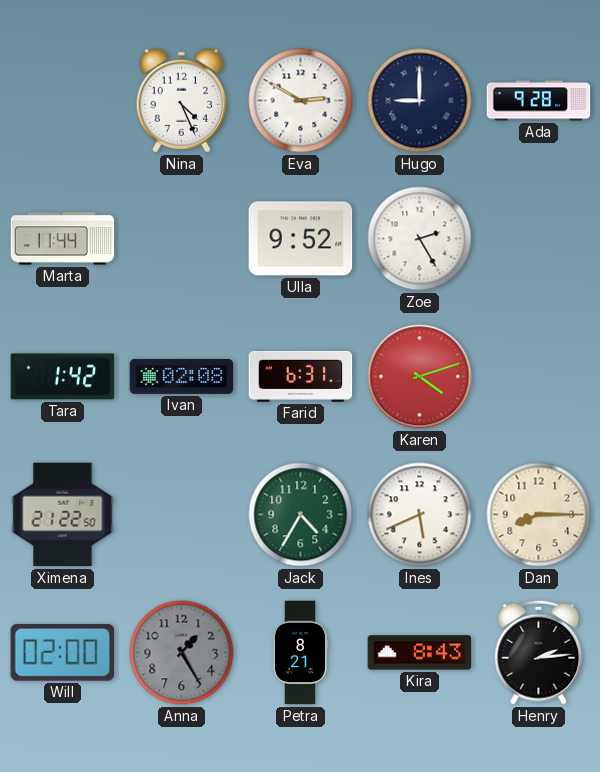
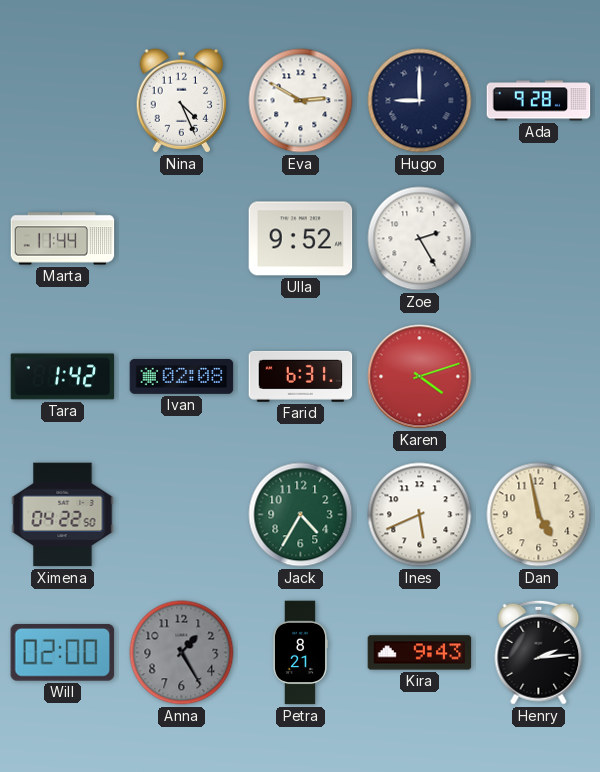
Ximena: 21:22 -> 04:22 (63, 515)
Dan: 8:15 -> 4:58 (539, 515)
Kira: 8:43 -> 9:43 (420, 653)
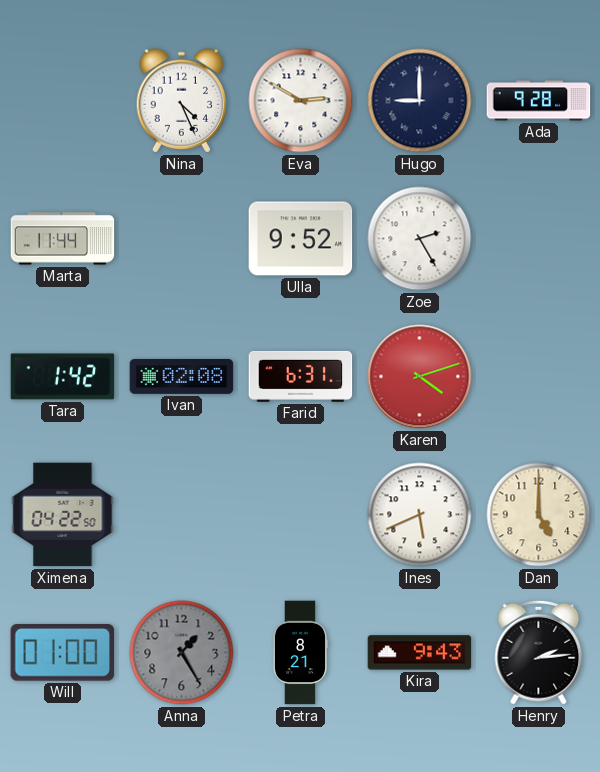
Jack: 4:35 -> none (301, 515)
Dan: 4:58 -> 5:00 (539, 515)
Will: 02:00 -> 01:00 (63, 653)
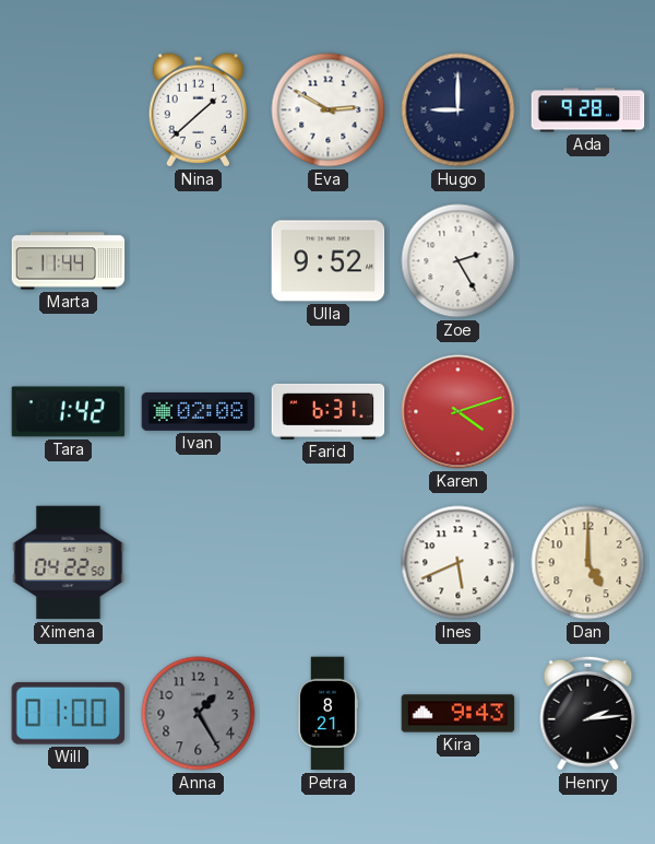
Nina: 4:26 -> 1:38 (198, 110)
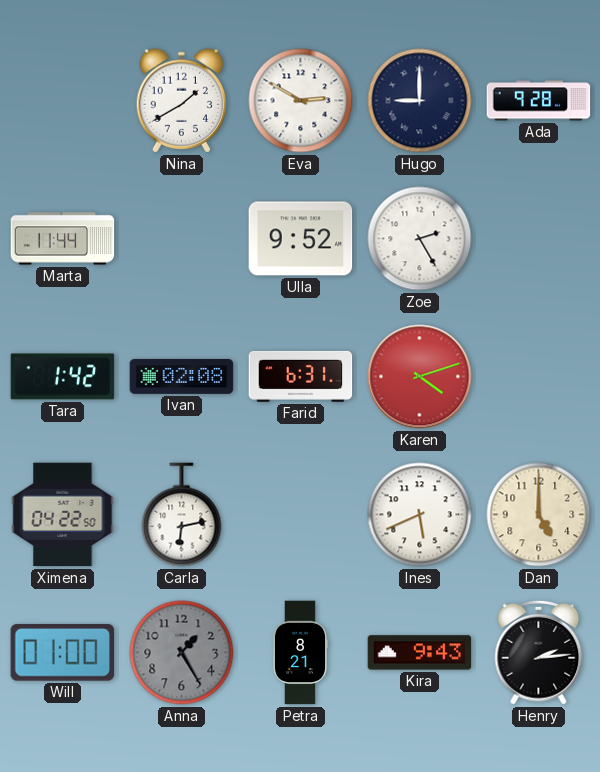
Nina: 1:38 -> 1:40 (181, 101)
Carla: none -> 6:13 (182, 515)
